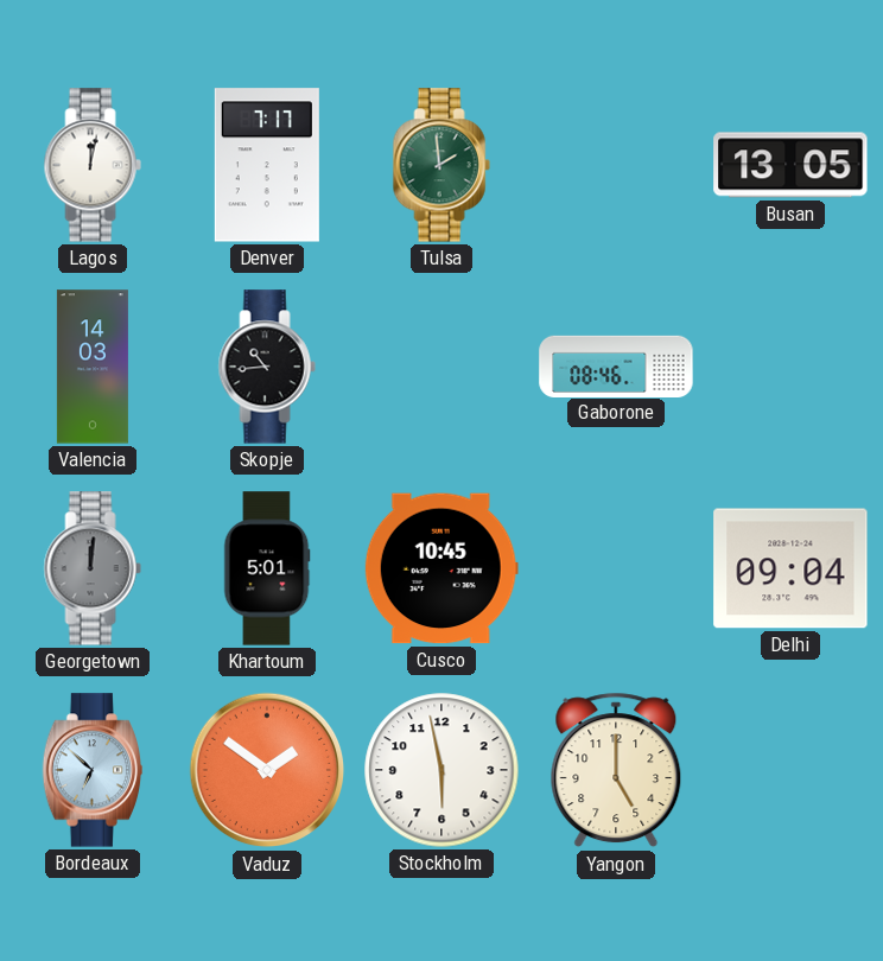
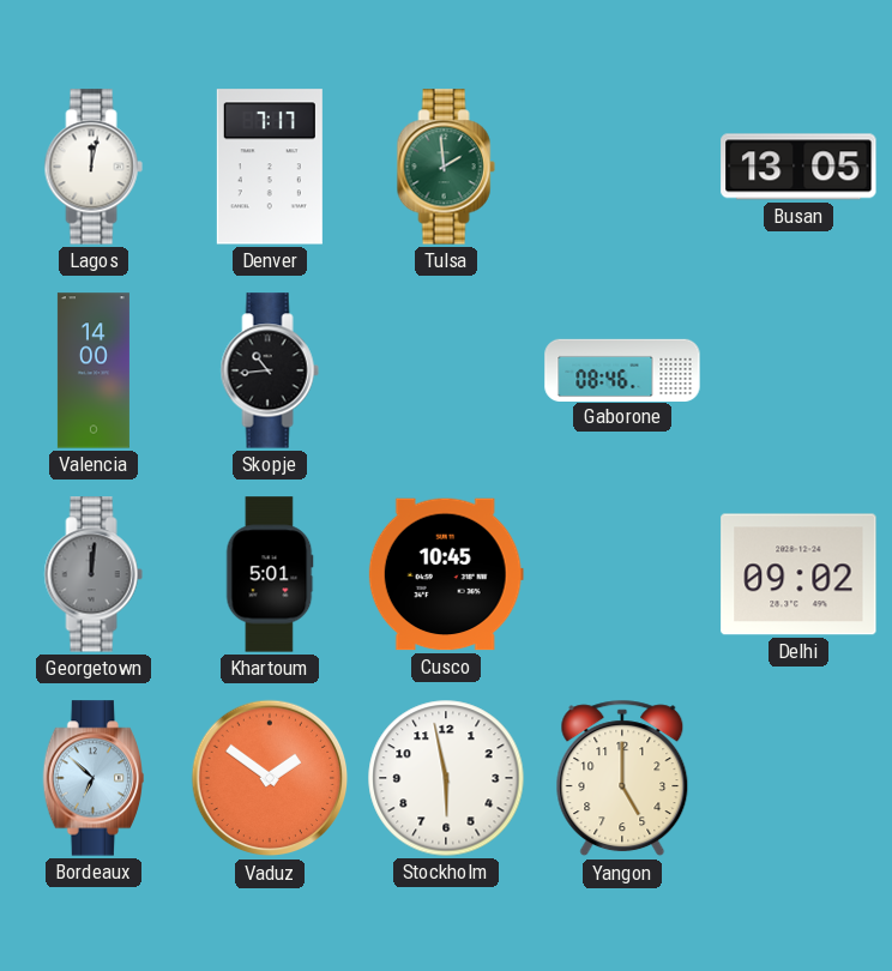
Valencia: 14:03 -> 14:00 (94, 370)
Delhi: 09:04 -> 09:02 (798, 574)
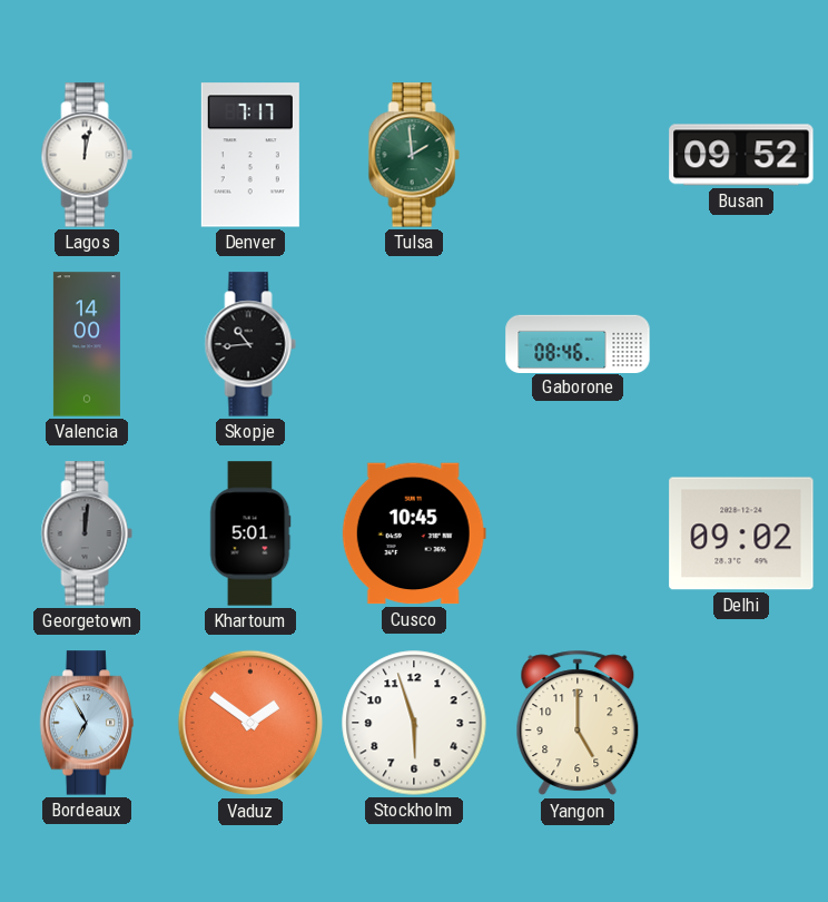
Busan: 13:05 -> 09:52 (741, 155)
Bordeaux: 6:52 -> 6:55 (86, 723)
Stockholm: 5:58 -> 5:57 (414, 723)
